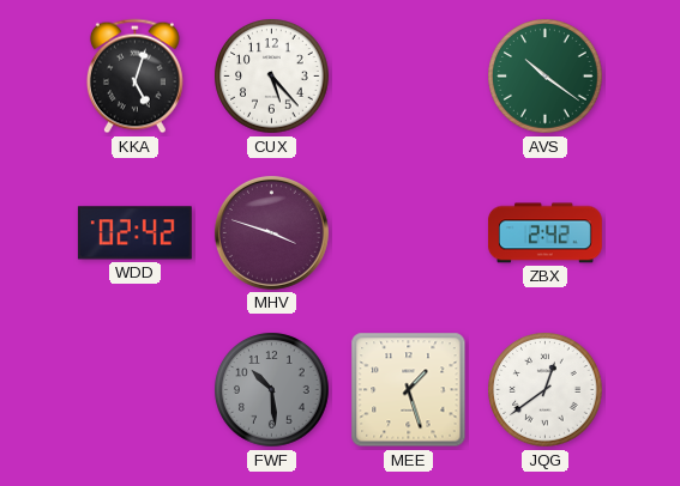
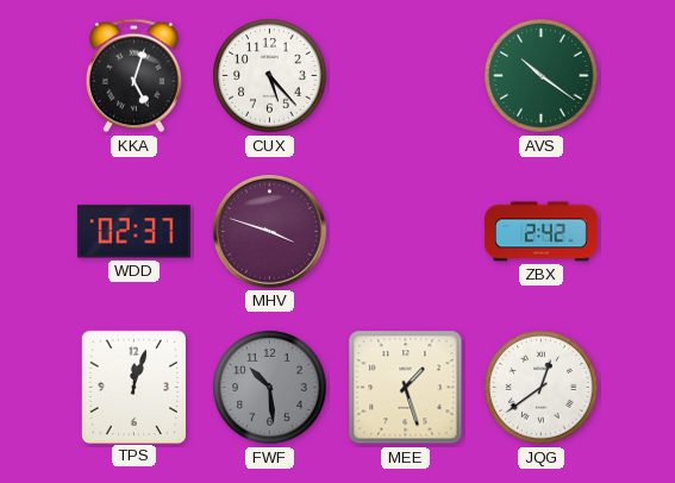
WDD: 02:42 -> 02:37 (133, 232)
TPS: none -> 12:03 (133, 387)
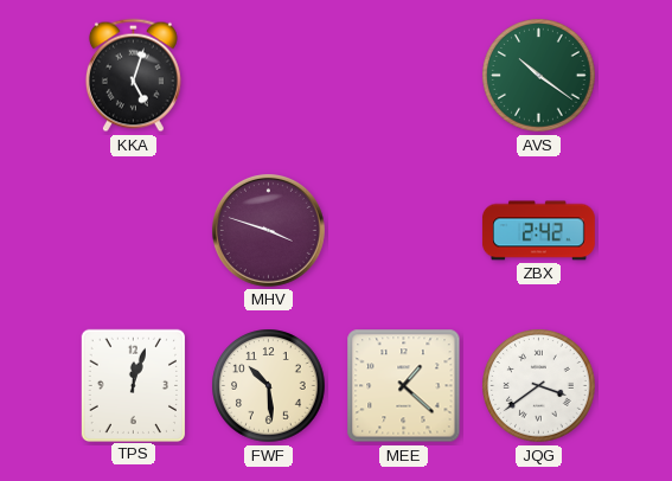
CUX: 5:23 -> none (270, 76)
WDD: 02:37 -> none (133, 232)
FWF dial: grey -> cream (269, 386)
MEE: 1:27 -> 1:22 (404, 386)
JQG: 12:39 -> 3:39 (539, 386)
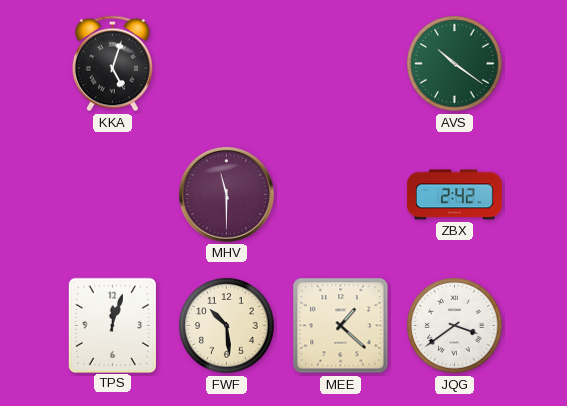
MHV: 3:48 -> 11:30 (226, 194)
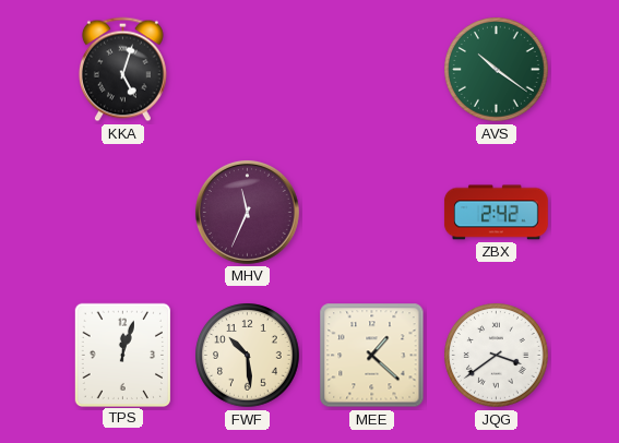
MHV: 11:30 -> 11:34 (247, 212)
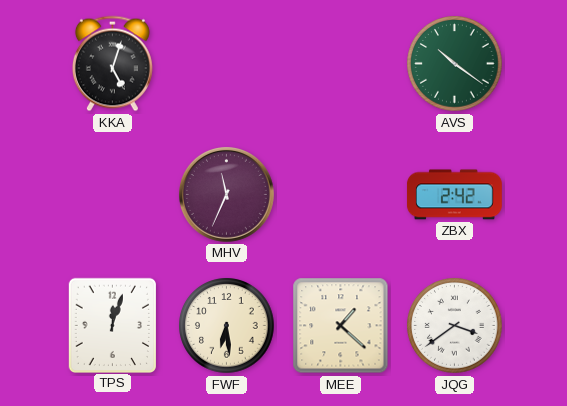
FWF: 10:29 -> 6:29 (227, 326)
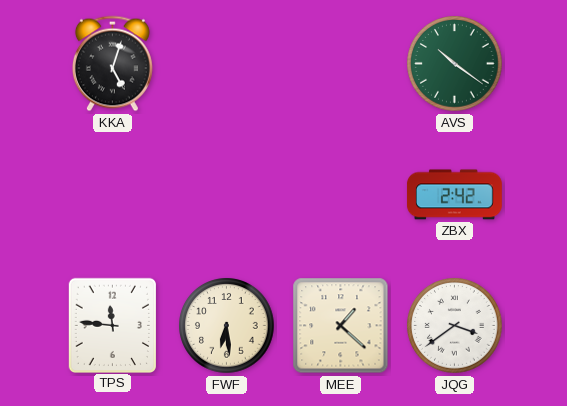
MHV: 11:34 -> none (226, 194)
TPS: 12:03 -> 11:46 (112, 325)
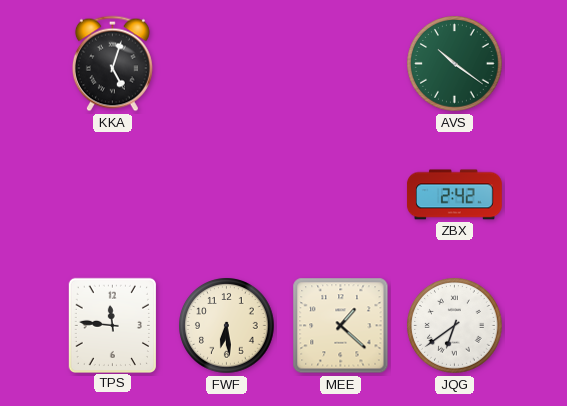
JQG: 3:39 -> 6:39 (455, 326)
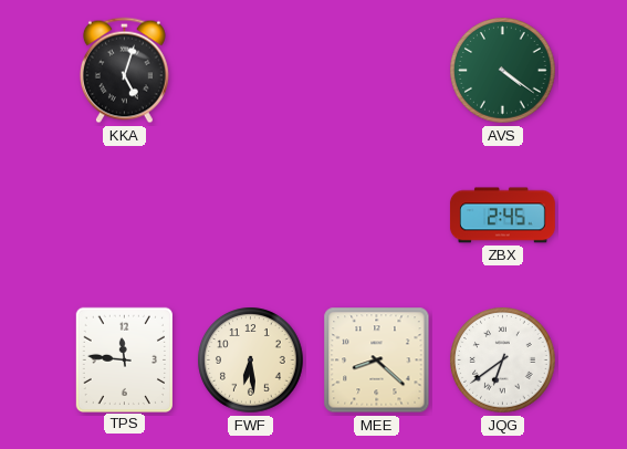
AVS: 10:21 -> 4:21 (503, 71)
ZBX: 2:42 -> 2:45 (502, 216)
MEE: 1:22 -> 8:22 (377, 361)
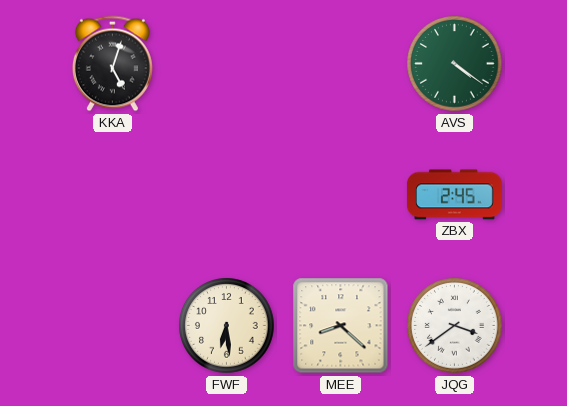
TPS: 11:46 -> none (124, 359)
JQG: 6:39 -> 3:39 (455, 326)
